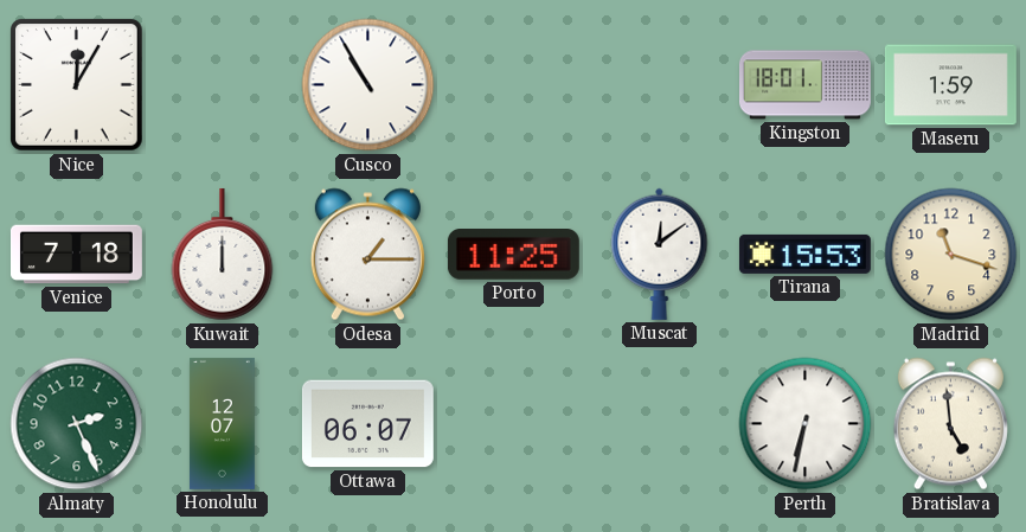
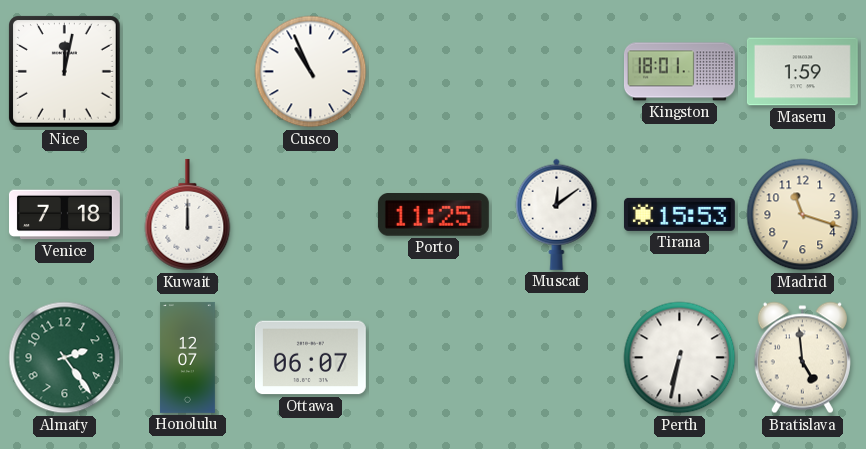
Nice: 12:05 -> 12:02 (65, 72)
Cusco: 10:55 -> 10:56 (311, 72)
Odesa: 1:15 -> none (367, 255)
Almaty: 2:26 -> 2:24 (65, 358)
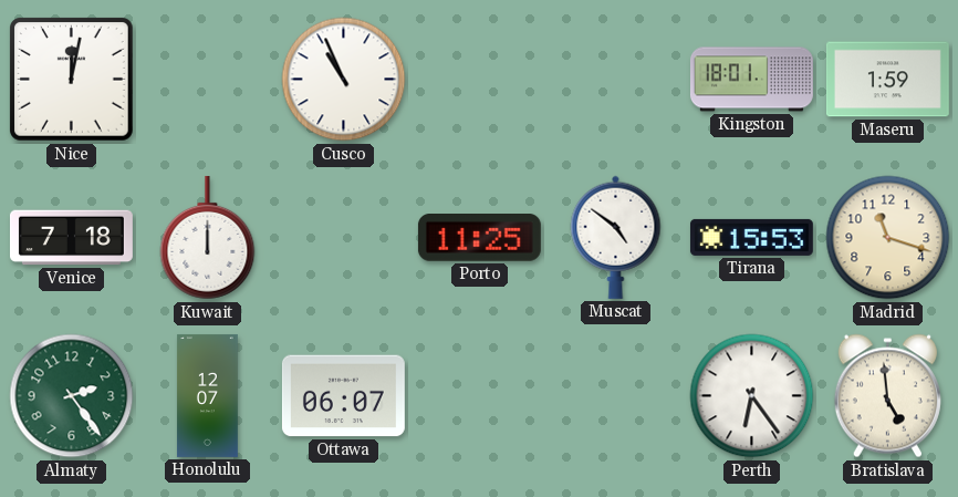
Muscat: 12:09 -> 4:51 (616, 237)
Perth: 6:32 -> 6:24 (752, 396)
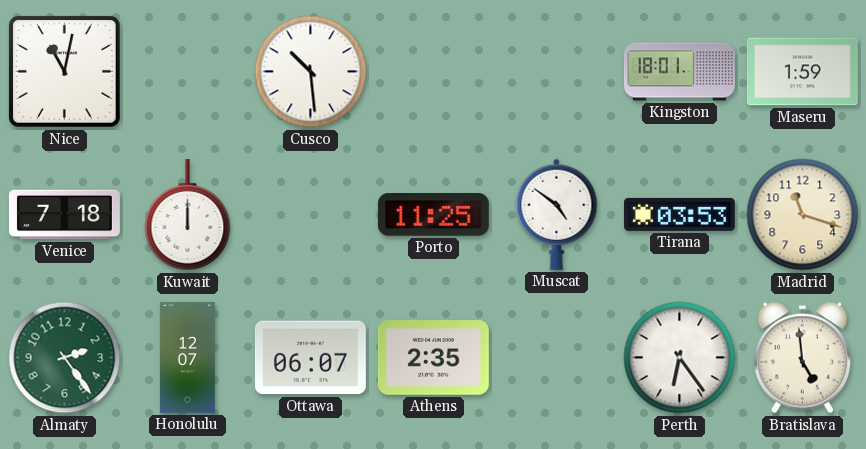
Nice: 12:02 -> 11:02 (65, 72)
Cusco: 10:56 -> 10:29 (311, 72)
Tirana: 15:53 -> 03:53 (679, 214)
Athens: none -> 2:35 (433, 358)
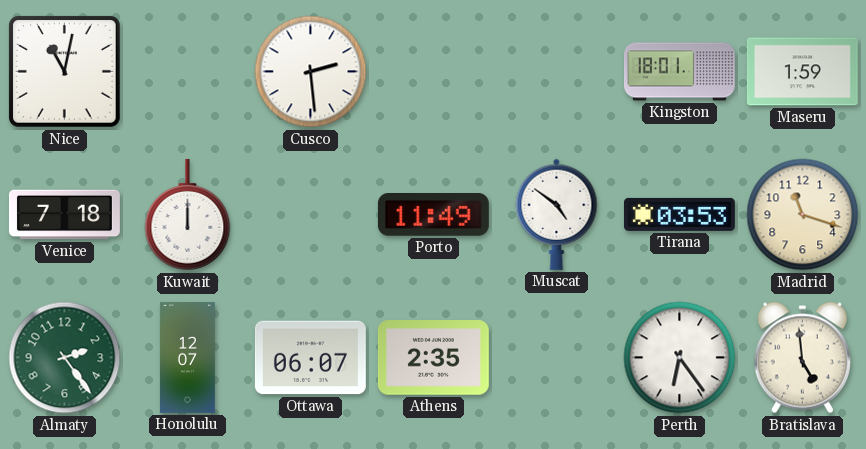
Cusco: 10:29 -> 2:29 (311, 72)
Porto: 11:25 -> 11:49 (433, 215)
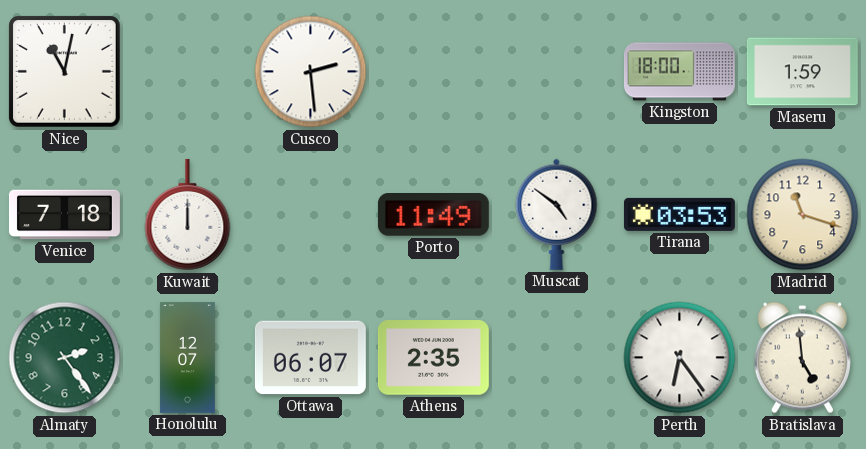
Kingston: 18:01 -> 18:00 (679, 72)
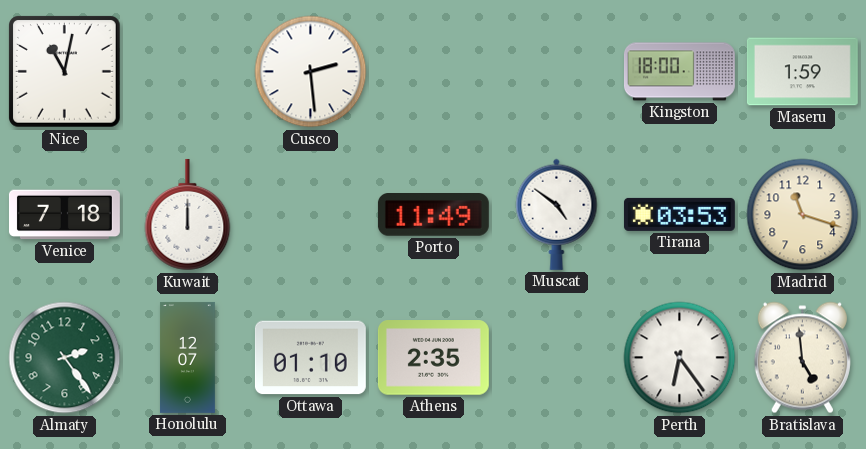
Ottawa: 06:07 -> 01:10 (310, 358)
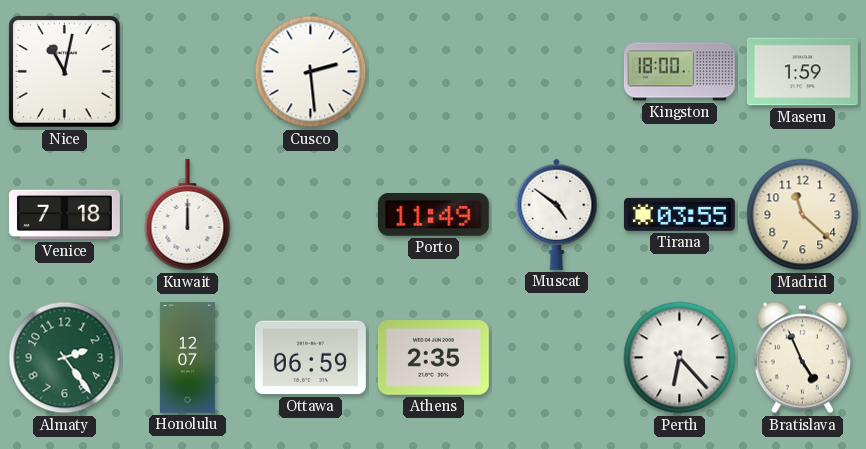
Tirana: 03:53 -> 03:55 (679, 214)
Madrid: 11:18 -> 11:22 (803, 215)
Ottawa: 01:10 -> 06:59 (310, 358)
Perth: 6:24 -> 6:23 (680, 358)
Bratislava: 4:59 -> 4:56 (802, 358)
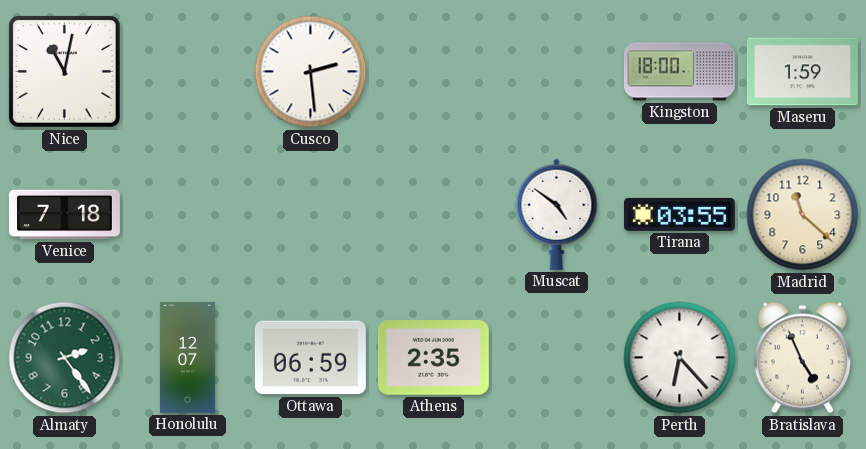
Kuwait: 12:00 -> none (188, 215)
Porto: 11:49 -> none (433, 215)
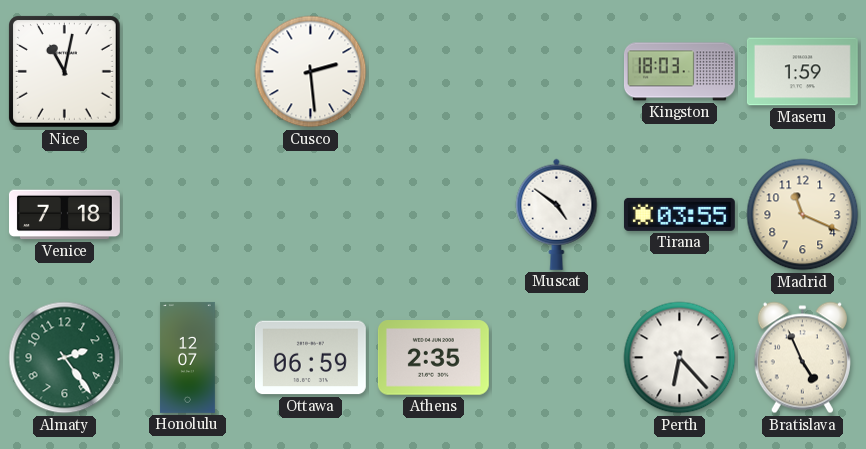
Kingston: 18:00 -> 18:03 (679, 72)
Madrid: 11:22 -> 11:19 (803, 215)
